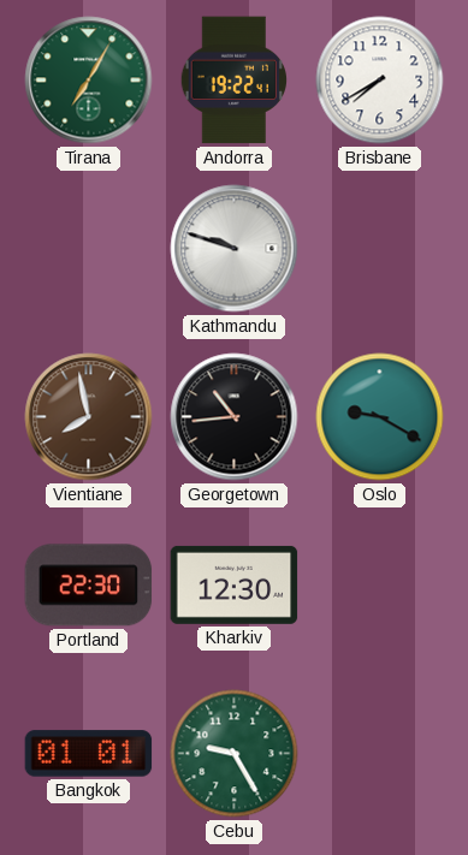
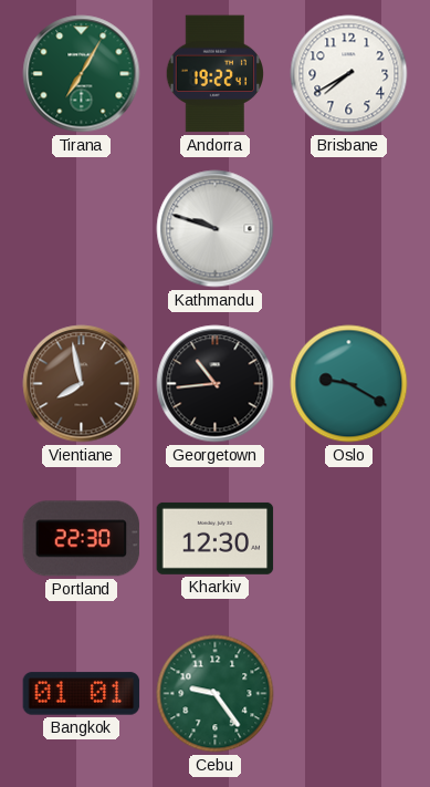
Cebu: 9:25 -> 9:24 (216, 694)
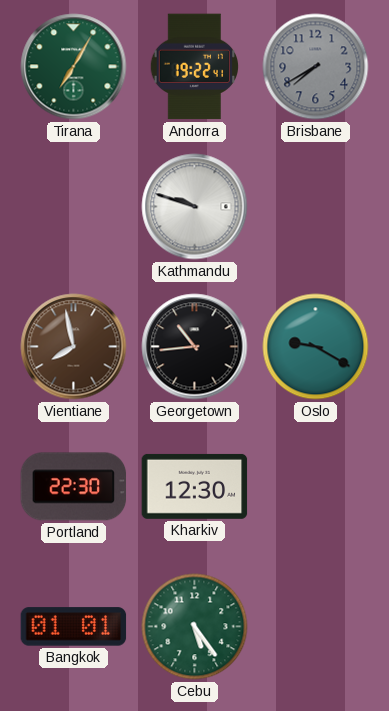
Brisbane dial: white -> grey (316, 67)
Cebu: 9:24 -> 5:24 (195, 627)
